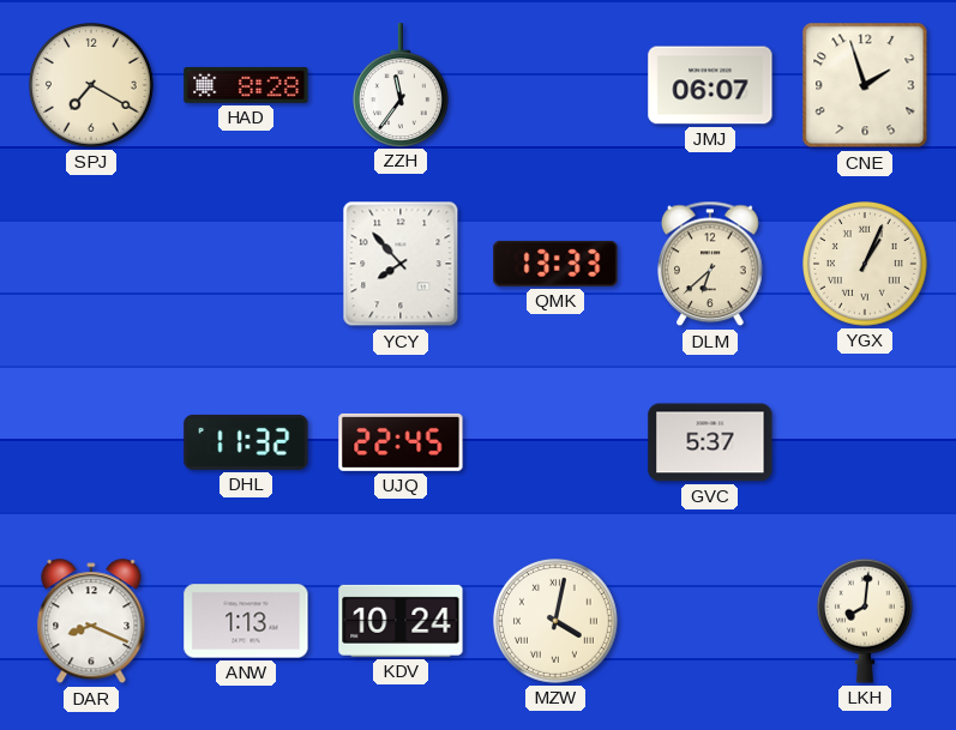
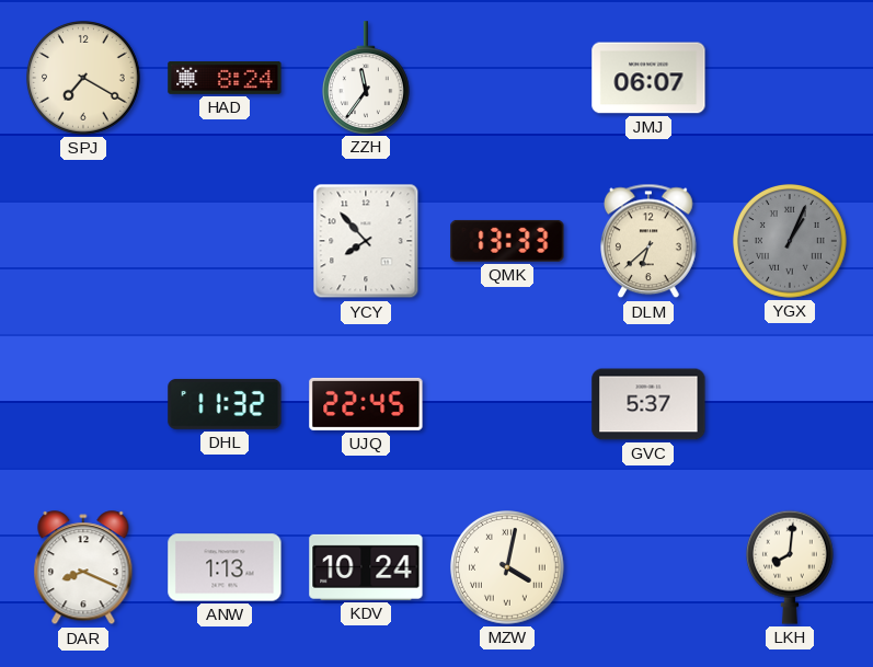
HAD: 8:28 -> 8:24 (225, 78)
CNE: 1:57 -> none (865, 85)
YGX dial: cream -> grey (791, 242)
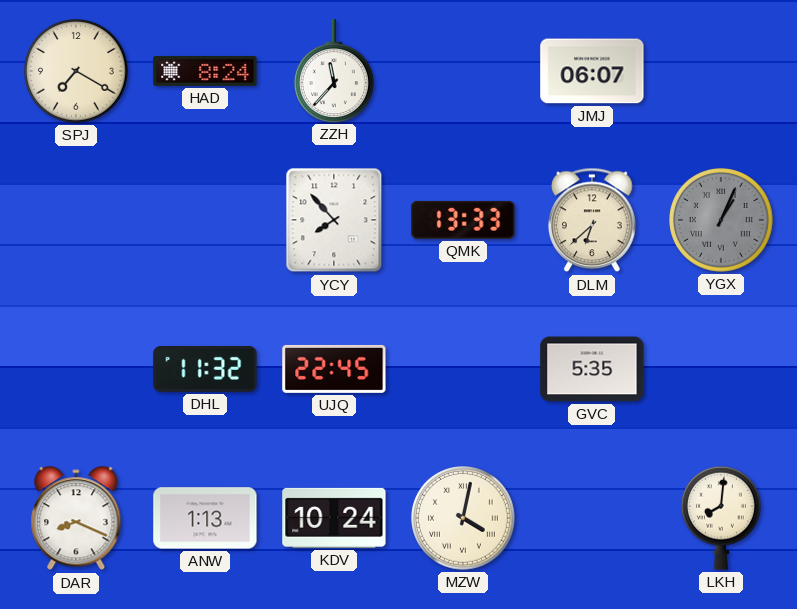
ZZH: 11:36 -> 11:37 (334, 71)
GVC: 5:37 -> 5:35 (592, 369)
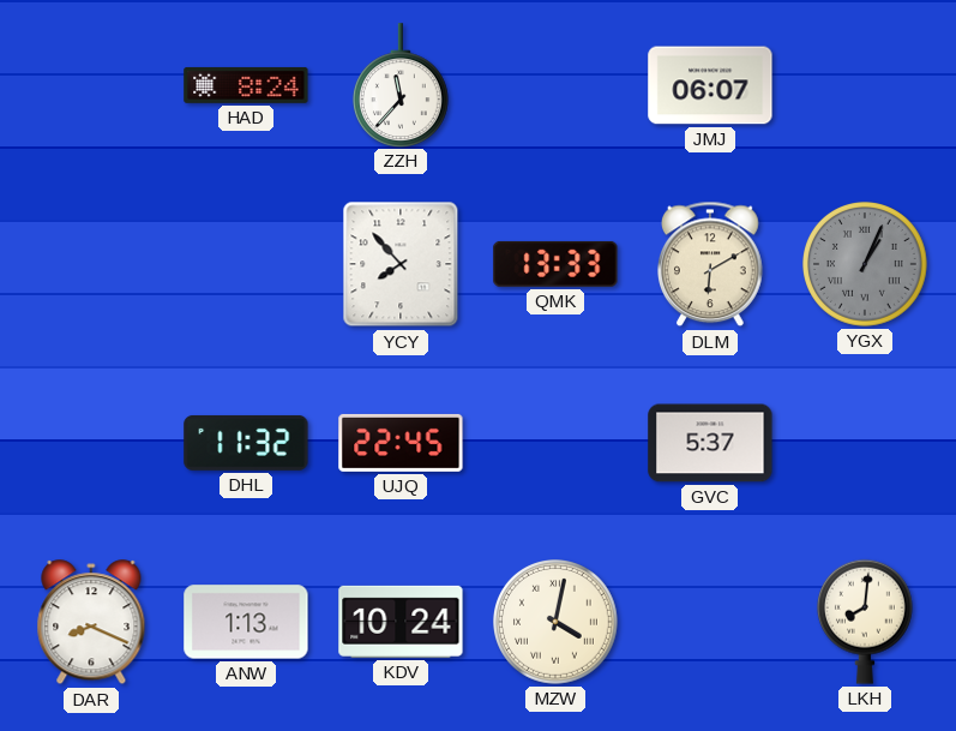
SPJ: 7:20 -> none (77, 72)
DLM: 6:38 -> 6:10 (711, 264)
GVC: 5:35 -> 5:37 (710, 443)
